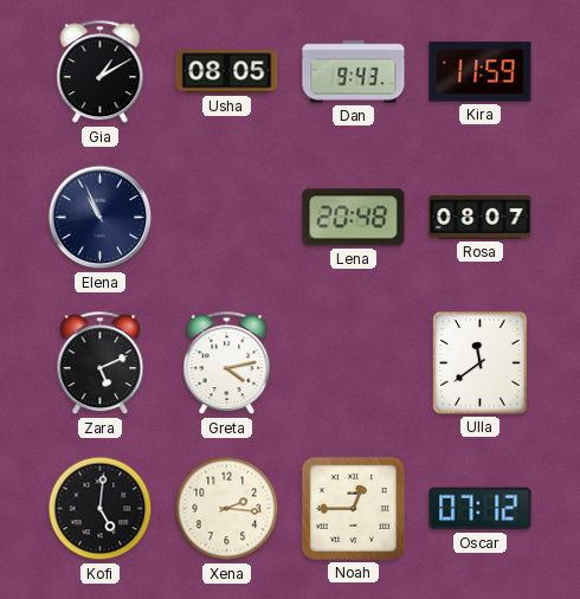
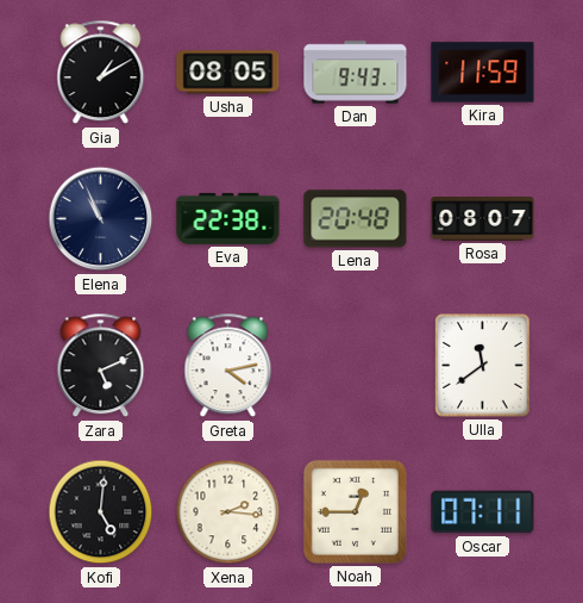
Eva: none -> 22:38 (228, 218)
Oscar: 07:12 -> 07:11 (483, 512)
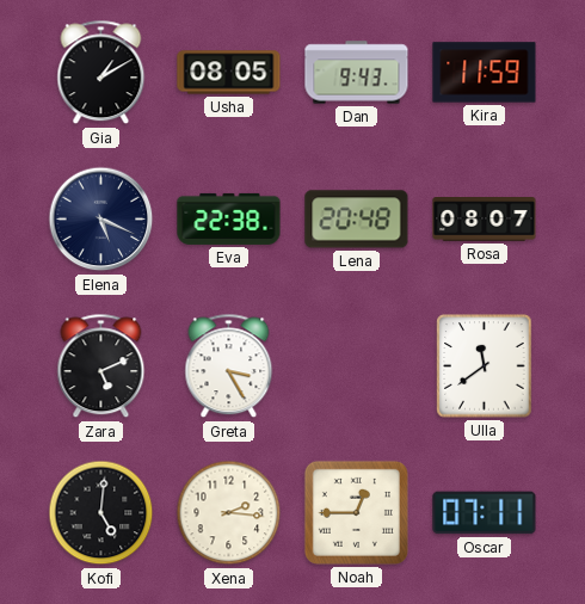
Elena: 10:56 -> 5:19 (101, 220)
Greta: 4:13 -> 3:25 (229, 366)
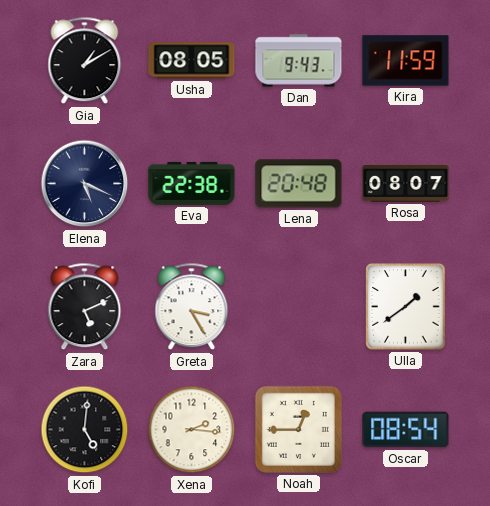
Ulla: 11:39 -> 1:39 (406, 307)
Oscar: 07:11 -> 08:54 (406, 430)
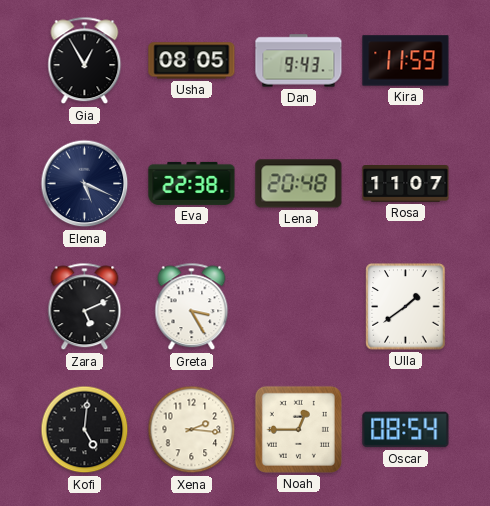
Gia: 1:10 -> 12:55 (85, 61)
Rosa: 08:07 -> 11:07 (406, 184)
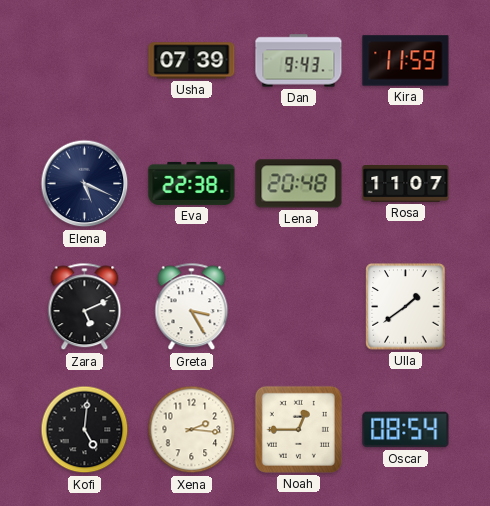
Gia: 12:55 -> none (85, 61)
Usha: 08:05 -> 07:39 (192, 61)
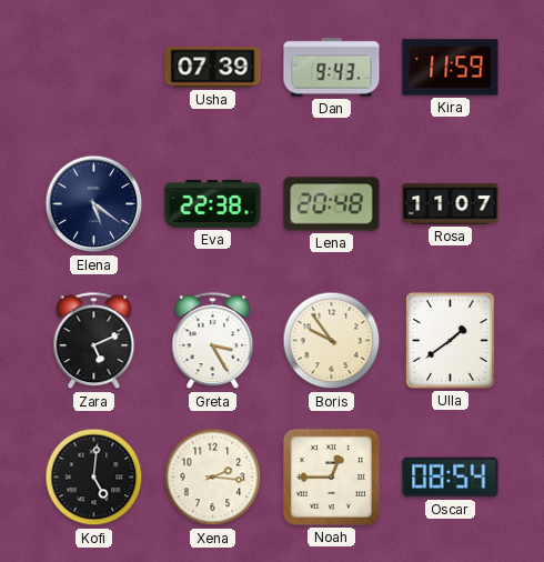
Elena: 5:19 -> 5:21 (94, 204)
Boris: none -> 9:54 (332, 341)
